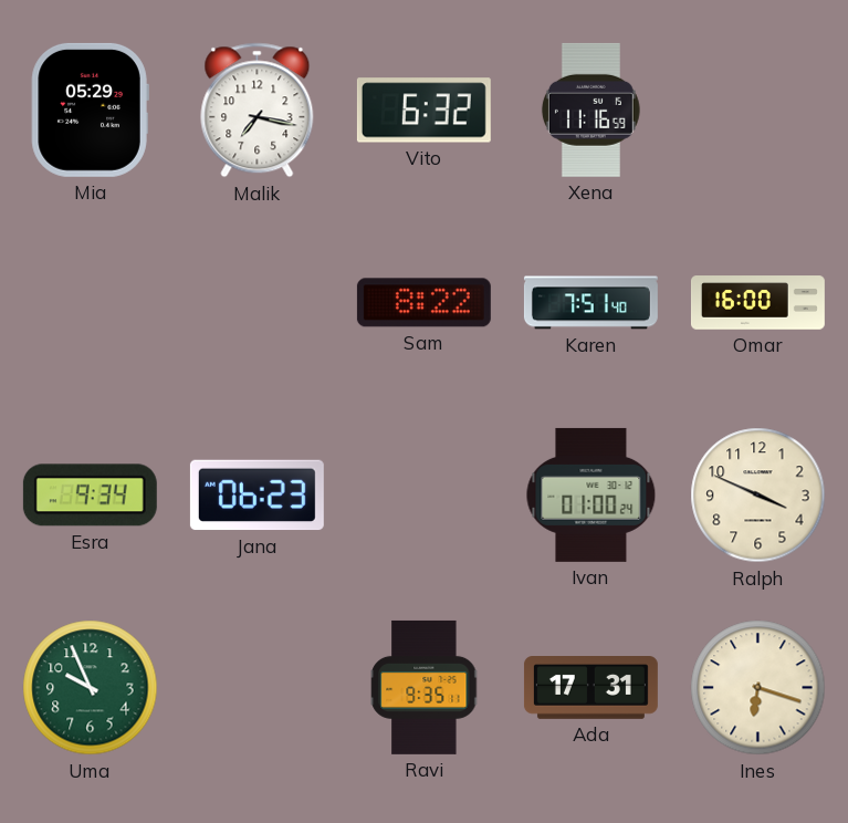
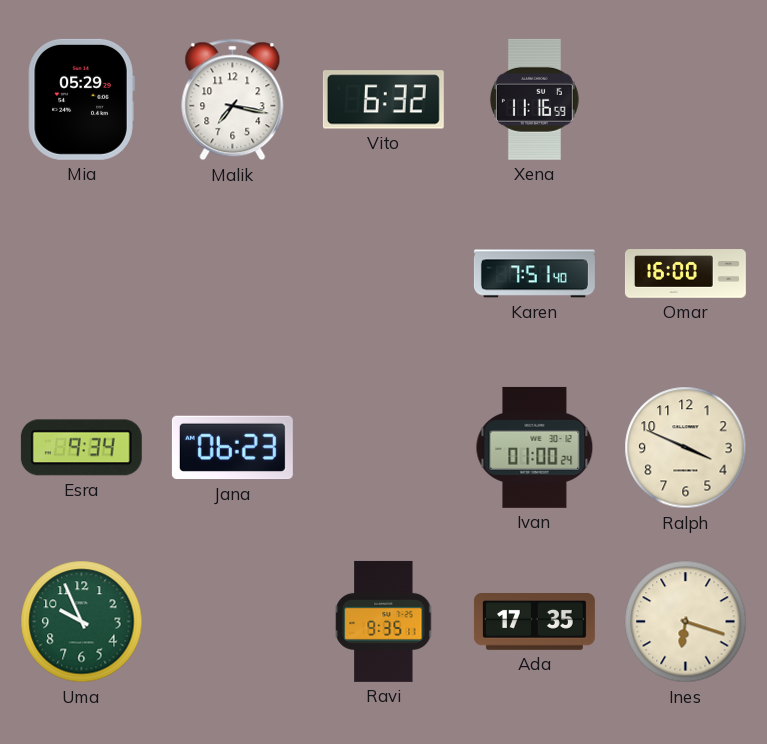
Sam: 8:22 -> none (423, 303)
Ada: 17:31 -> 17:35 (534, 622)
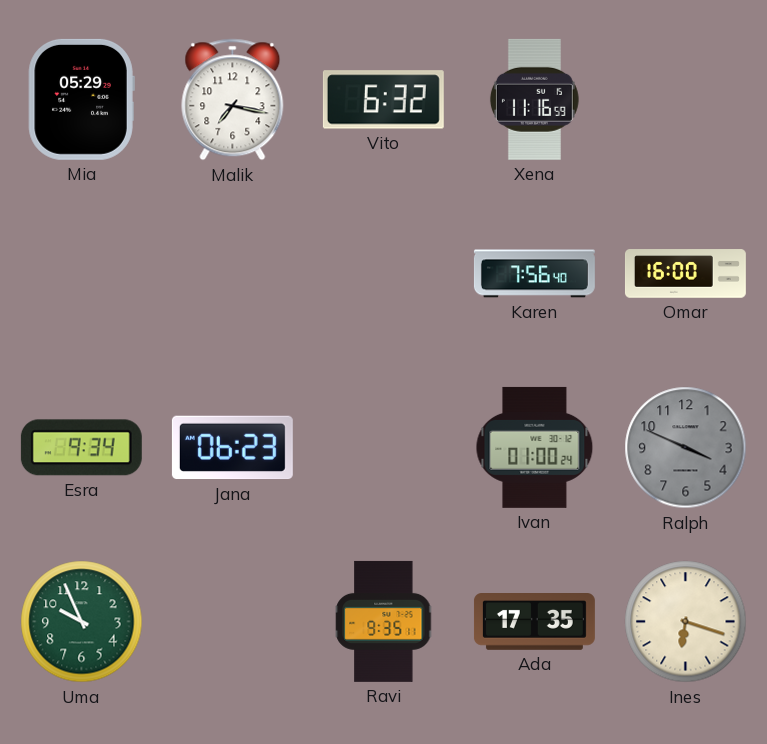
Karen: 7:51 -> 7:56 (534, 274)
Ralph dial: cream -> grey (686, 448)
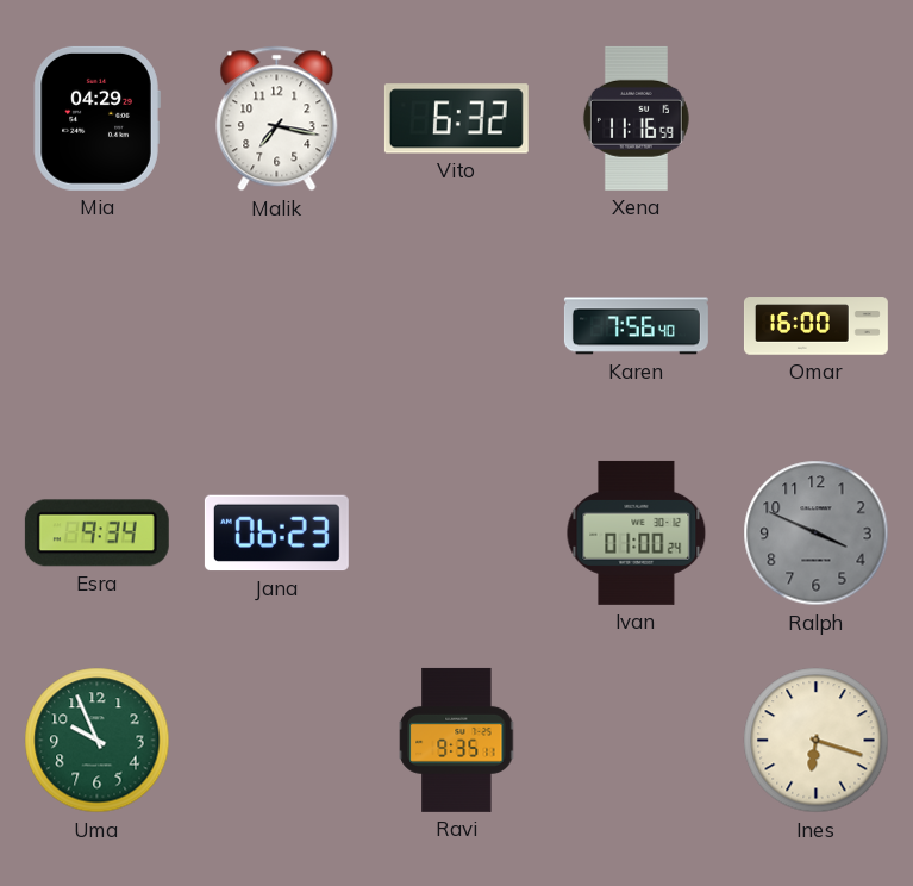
Mia: 05:29 -> 04:29 (96, 118)
Ada: 17:35 -> none (534, 622)
